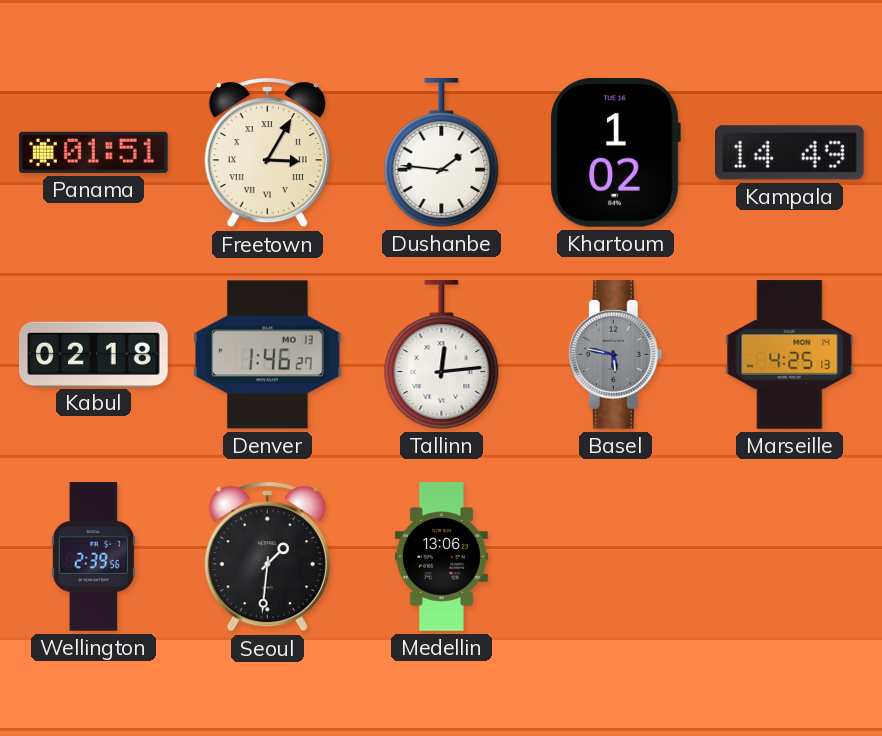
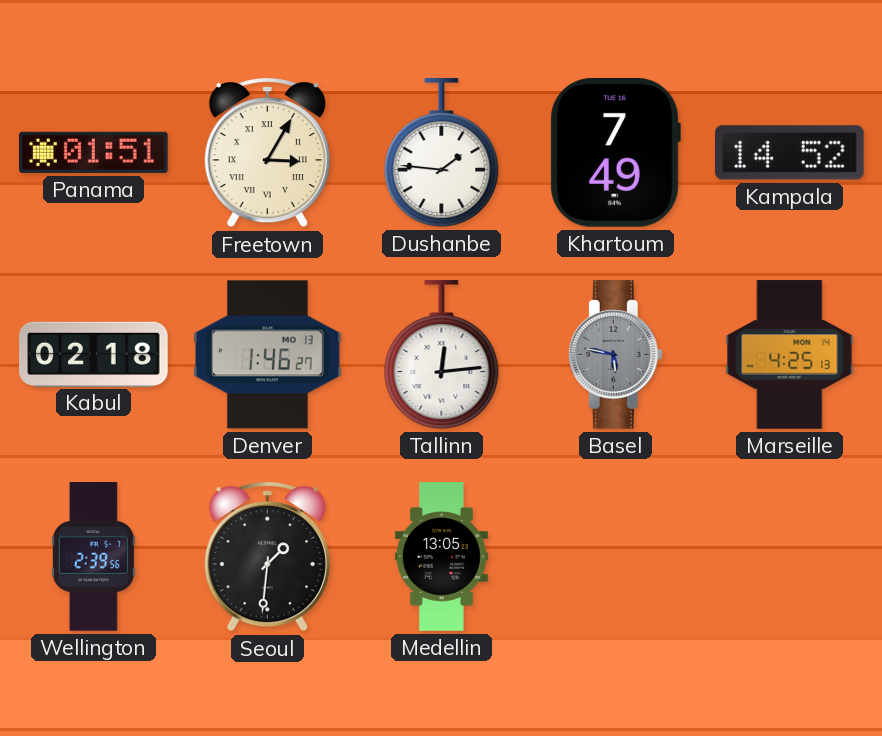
Khartoum: 1:02 -> 7:49 (615, 153)
Kampala: 14:49 -> 14:52 (790, 153)
Medellin: 13:06 -> 13:05 (441, 557)
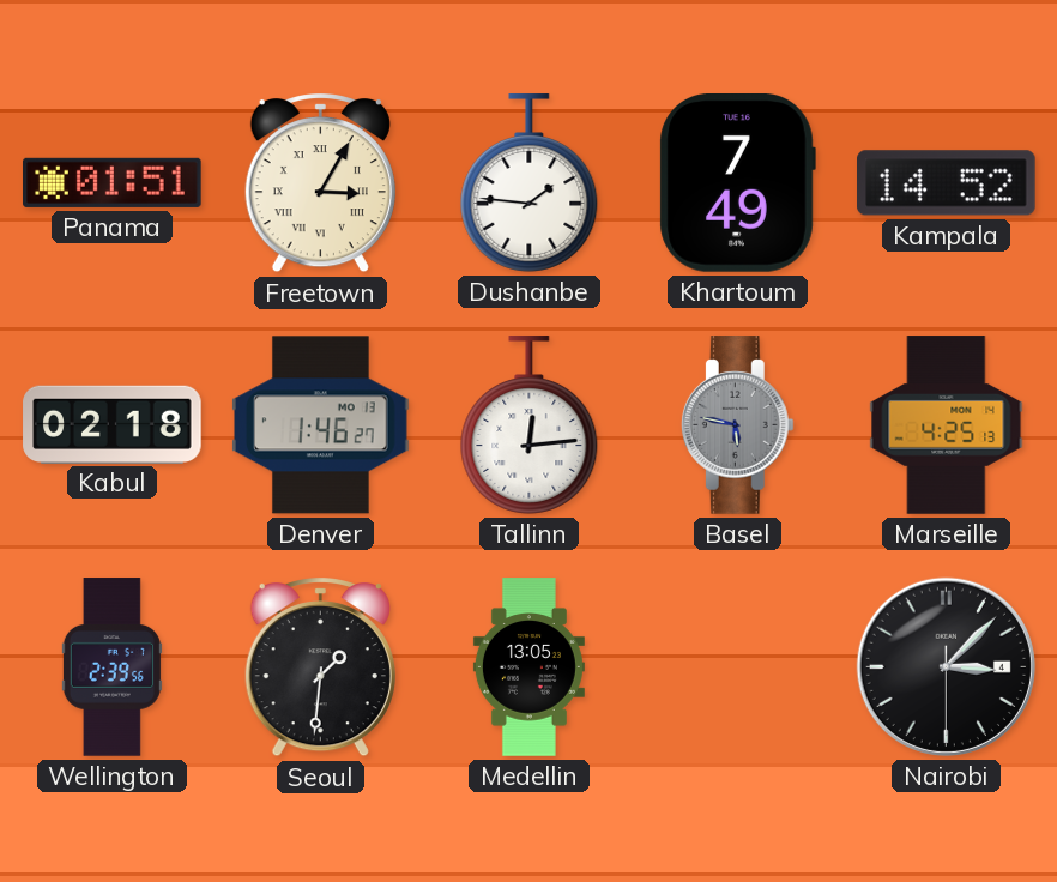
Nairobi: none -> 3:07 (946, 666)
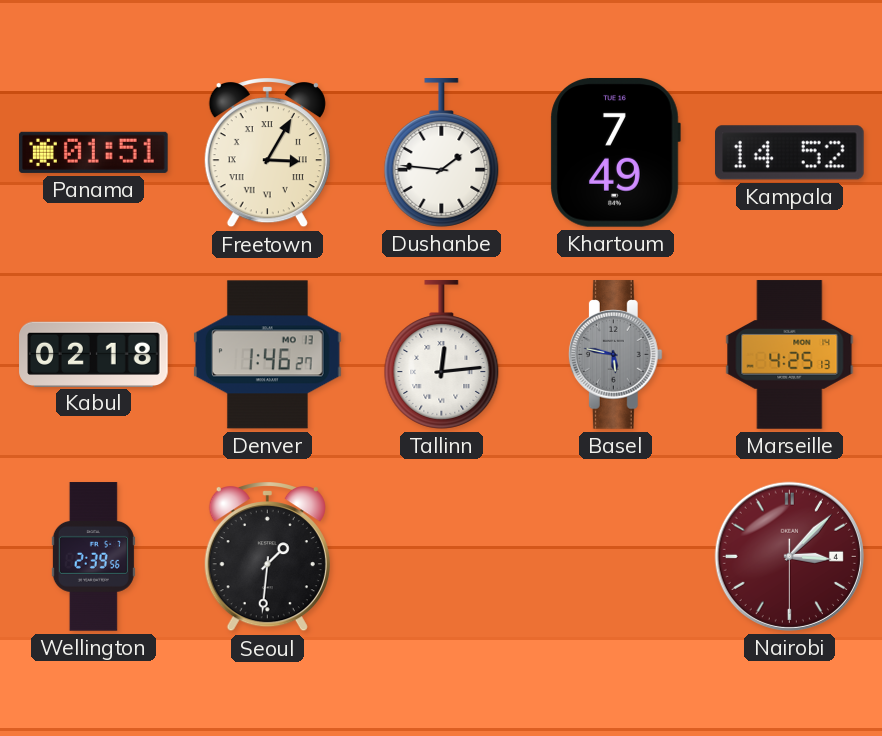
Medellin: 13:05 -> none (528, 667)
Nairobi dial: black -> burgundy (789, 556)
